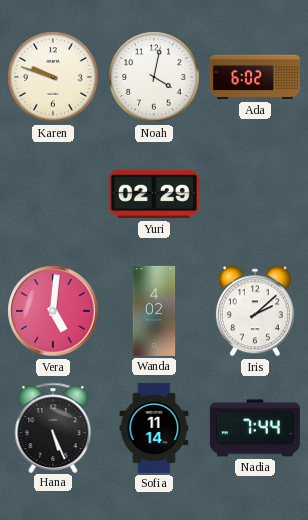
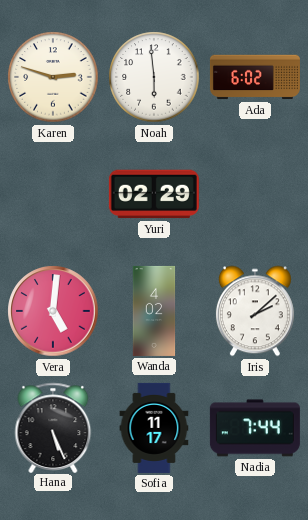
Karen: 9:48 -> 2:48 (53, 77)
Noah: 4:02 -> 5:59 (154, 77)
Sofia: 11:14 -> 11:17 (154, 428)
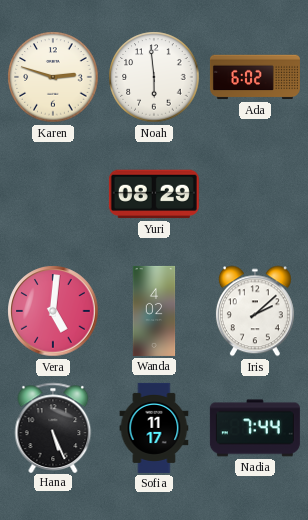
Yuri: 02:29 -> 08:29 (154, 194)
